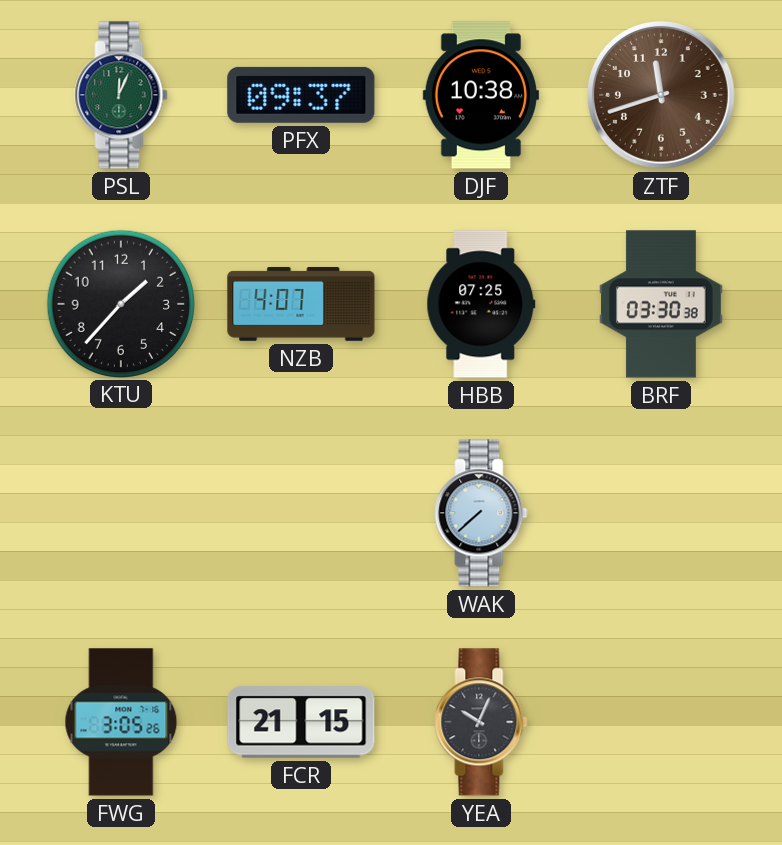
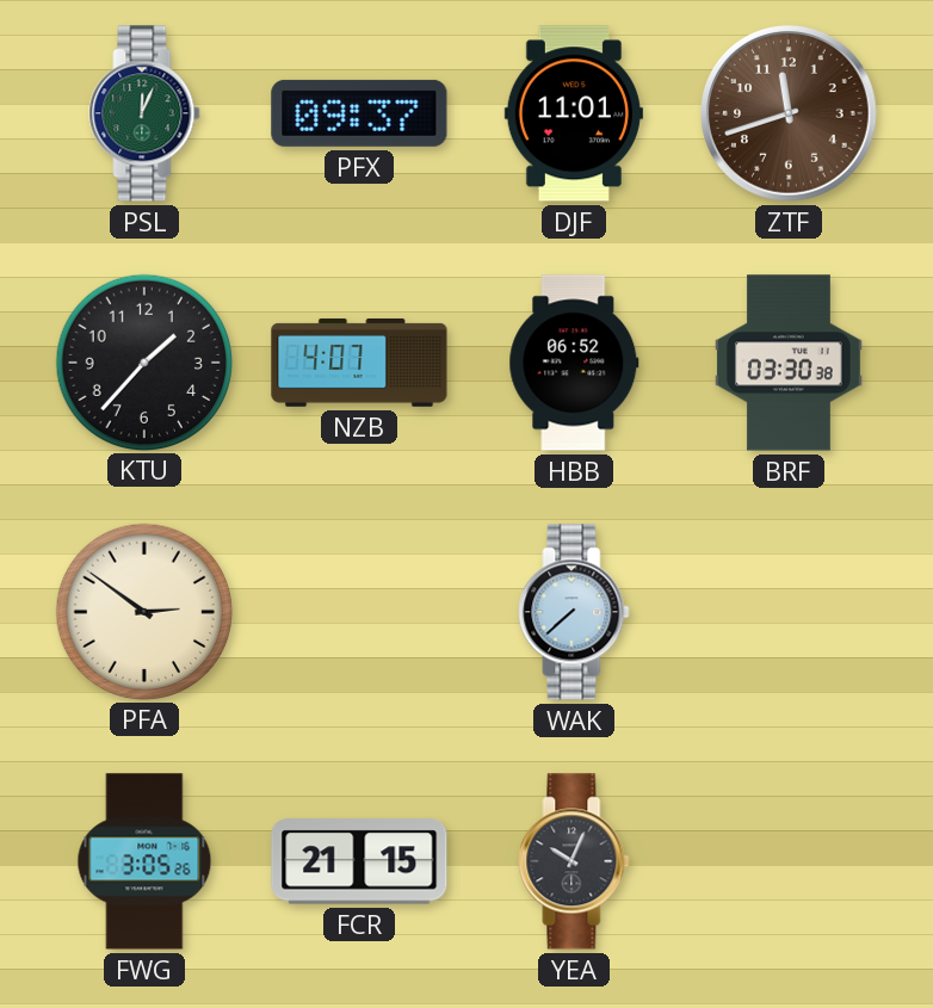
DJF: 10:38 -> 11:01 (574, 113)
HBB: 07:25 -> 06:52 (574, 363)
PFA: none -> 2:51 (143, 611)
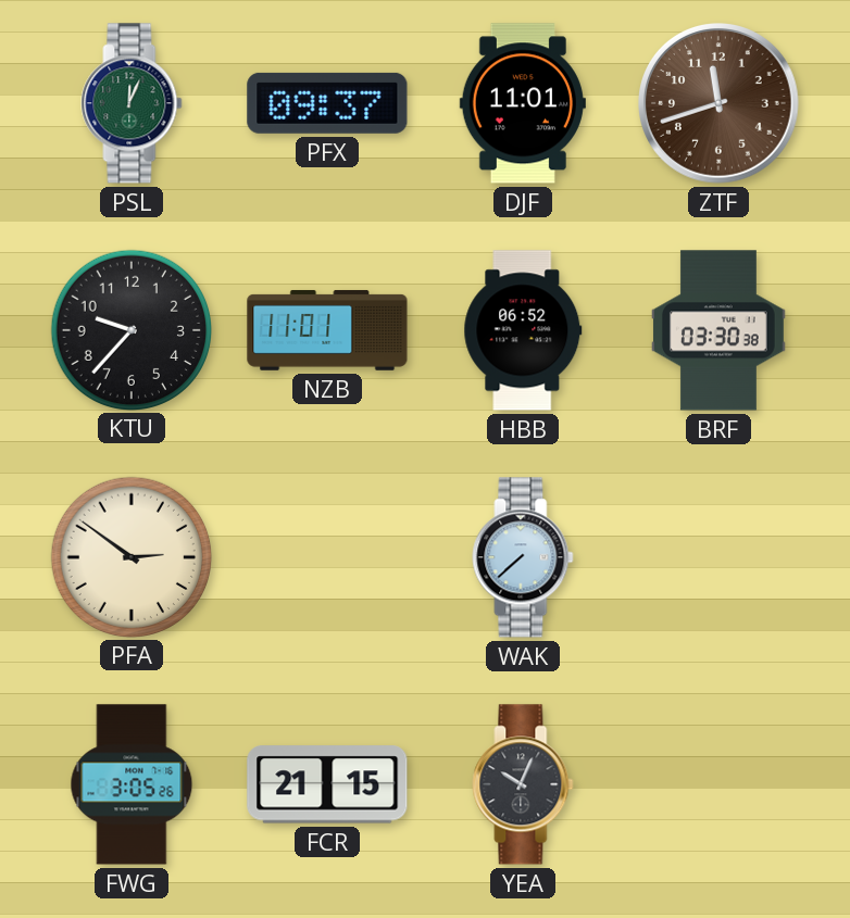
KTU: 1:37 -> 9:37 (130, 329)
NZB: 4:07 -> 11:01 (327, 330)
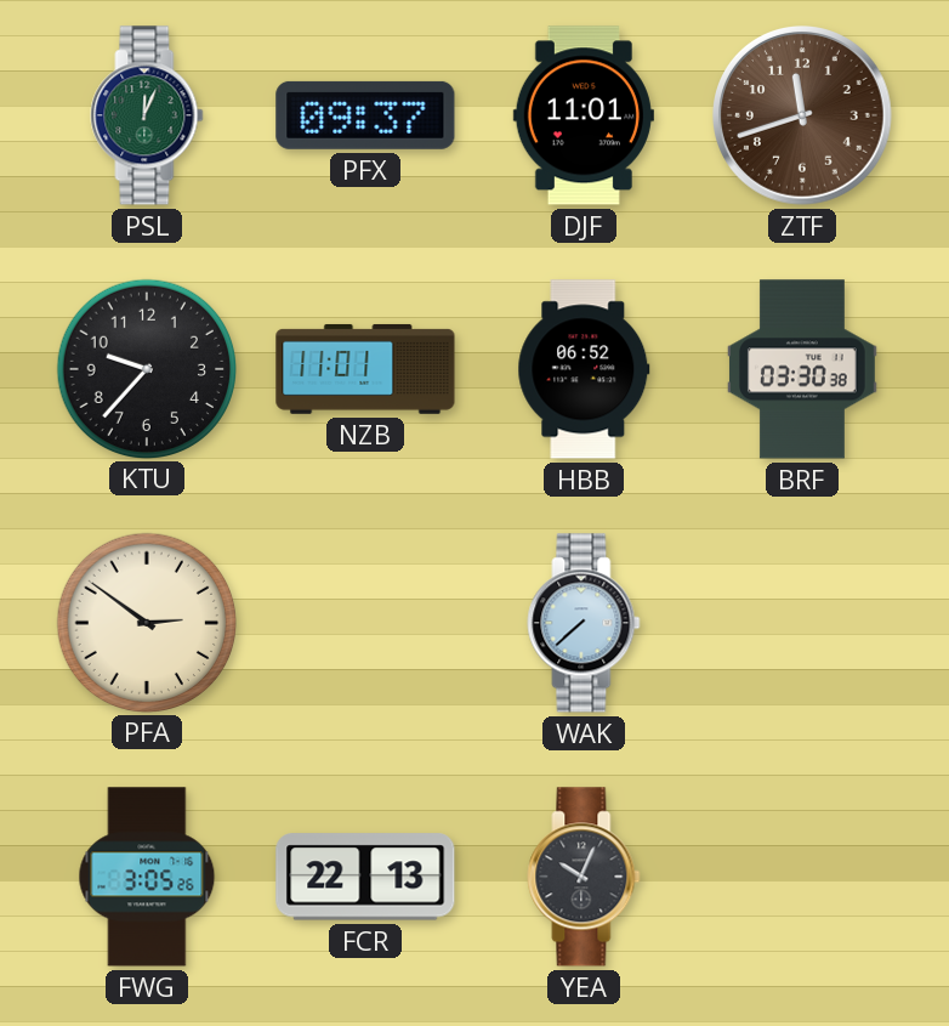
FCR: 21:15 -> 22:13 (365, 877)
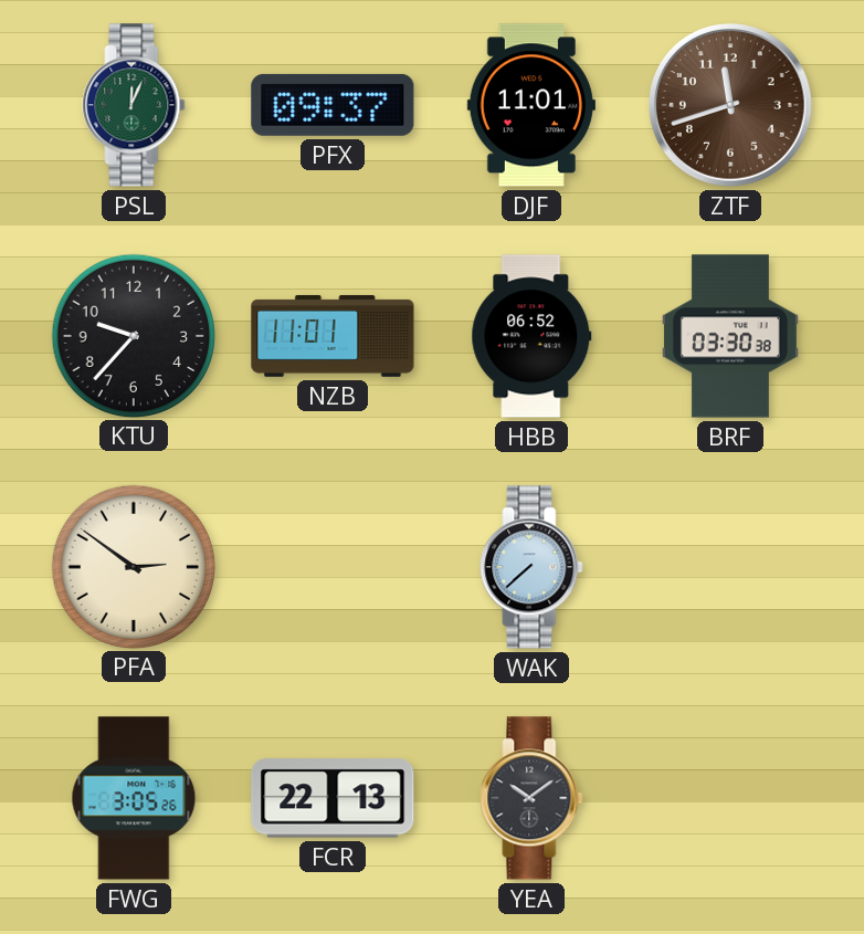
YEA: 10:04 -> 10:09 (531, 798)
